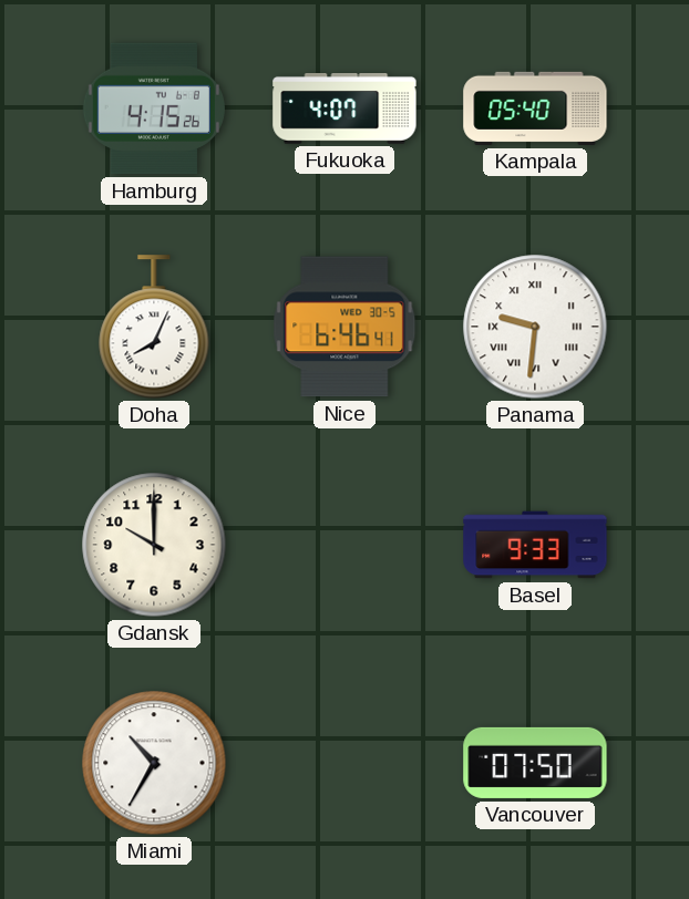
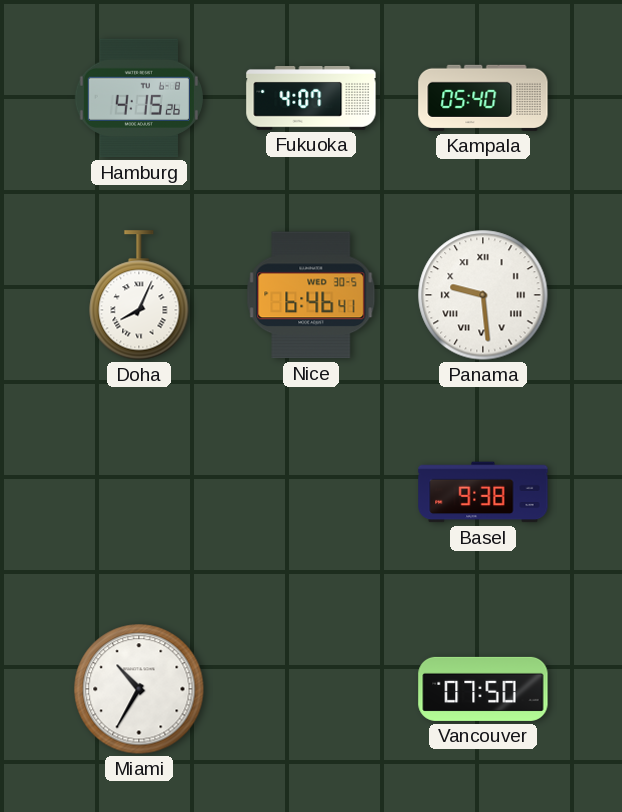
Panama: 9:31 -> 9:29 (483, 295)
Gdansk: 10:00 -> none (154, 545)
Basel: 9:33 -> 9:38 (483, 492)
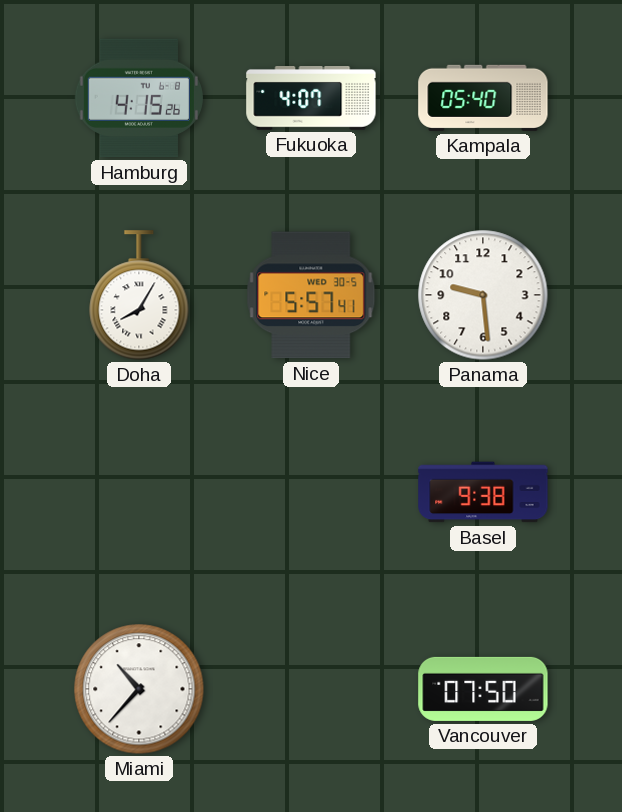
Doha: 8:04 -> 8:05 (139, 295)
Nice: 6:46 -> 5:57 (311, 295)
Panama numerals: Roman -> Arabic (483, 295)
Miami: 10:35 -> 10:37 (139, 689)
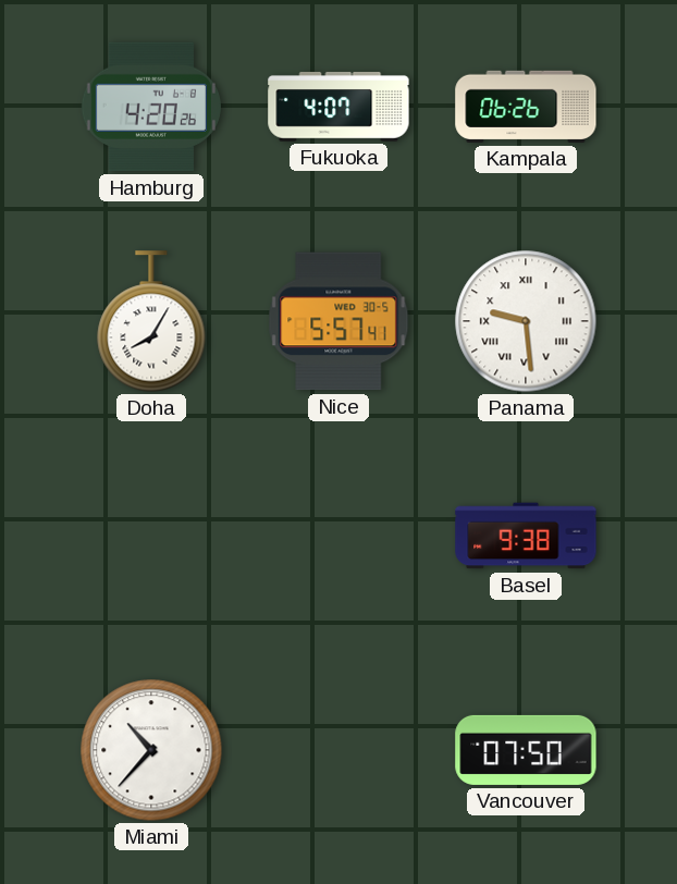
Hamburg: 4:15 -> 4:20 (151, 107)
Kampala: 05:40 -> 06:26 (526, 107)
Panama numerals: Arabic -> Roman (526, 321)
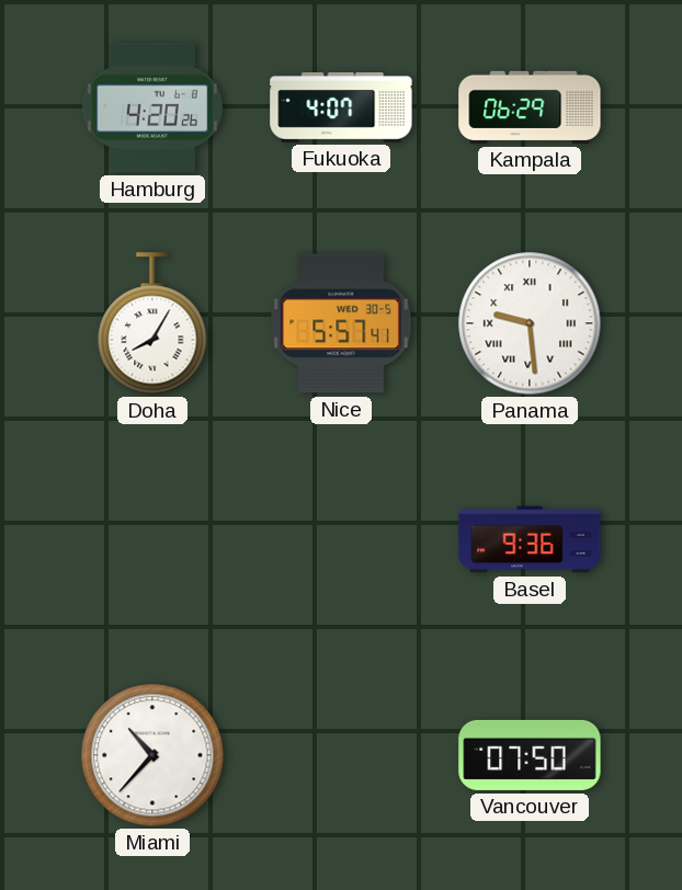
Kampala: 06:26 -> 06:29 (530, 107)
Basel: 9:38 -> 9:36 (530, 539)
